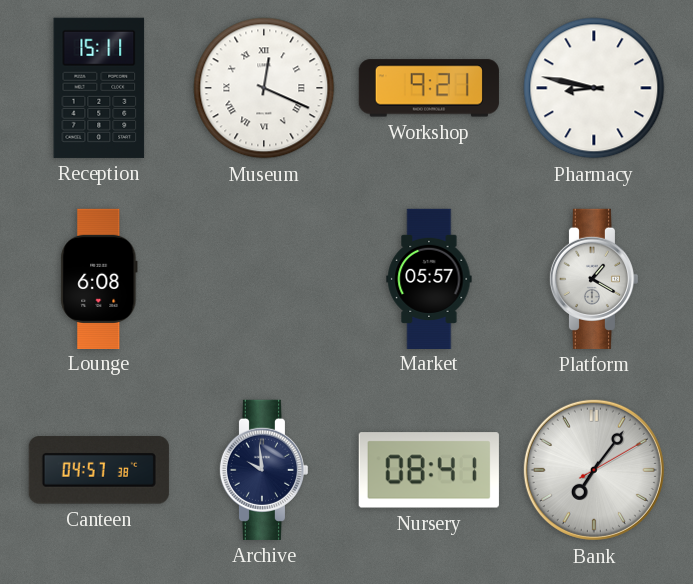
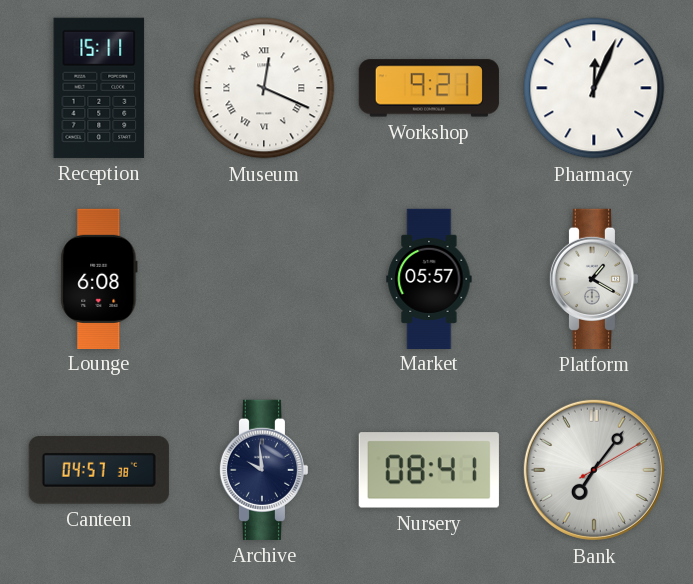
Pharmacy: 8:47 -> 12:04 (594, 88)
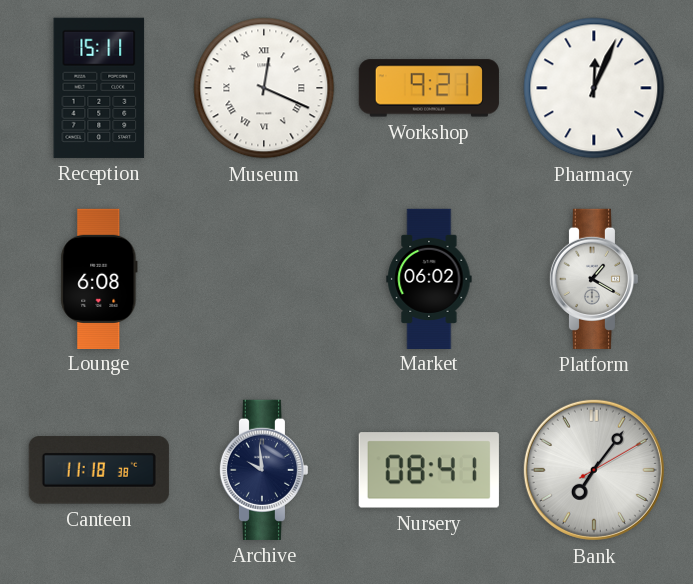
Market: 05:57 -> 06:02 (429, 278)
Canteen: 04:57 -> 11:18 (99, 470)
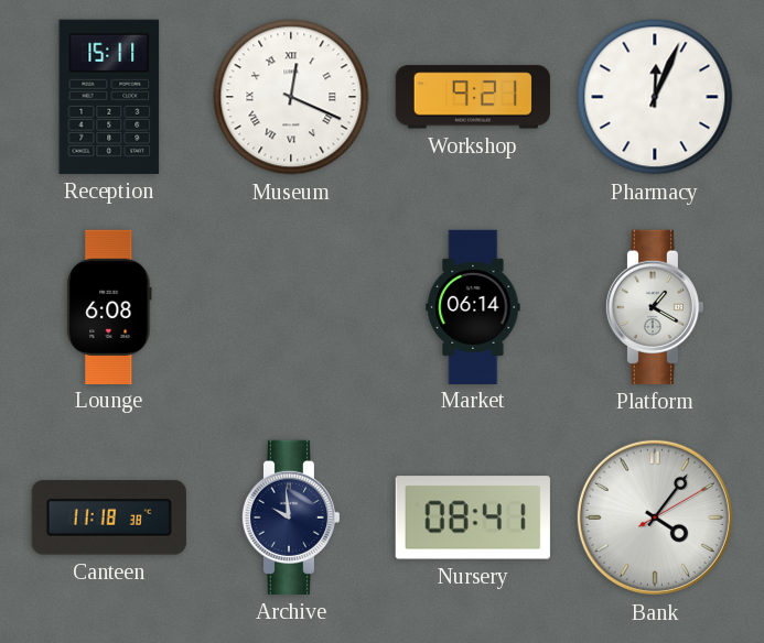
Market: 06:02 -> 06:14 (473, 306)
Bank: 7:06 -> 4:06 (655, 517)
